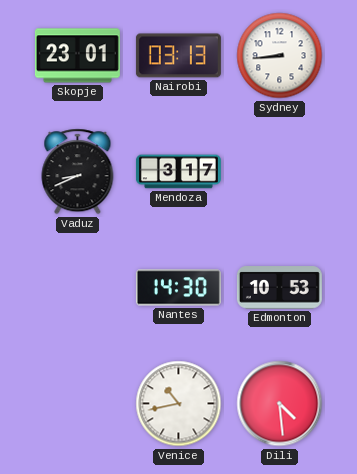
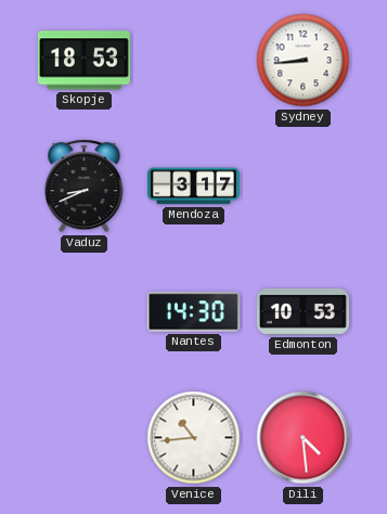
Skopje: 23:01 -> 18:53 (83, 61)
Nairobi: 03:13 -> none (178, 56)
Venice: 10:43 -> 10:44 (194, 438)
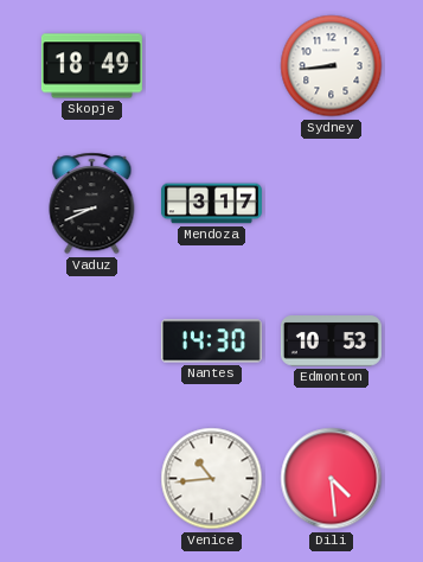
Skopje: 18:53 -> 18:49 (91, 66)
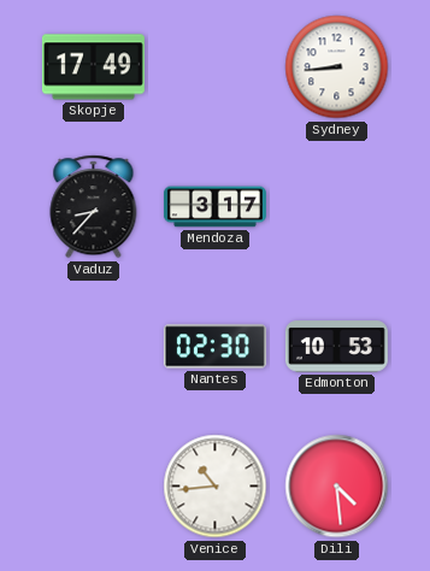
Skopje: 18:49 -> 17:49 (93, 67)
Vaduz: 8:41 -> 8:37 (94, 207)
Nantes: 14:30 -> 02:30 (214, 347)
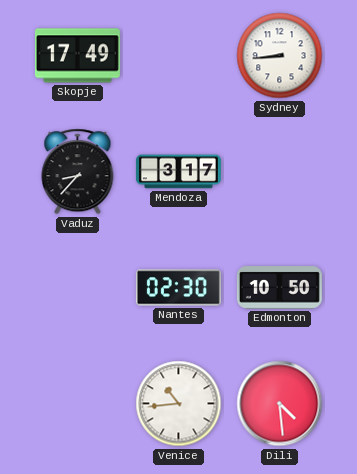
Edmonton: 10:53 -> 10:50 (279, 288)
